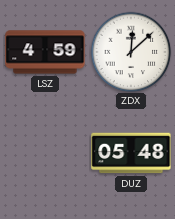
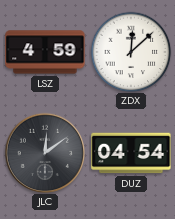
JLC: none -> 12:09 (44, 152)
DUZ: 05:48 -> 04:54 (131, 153)
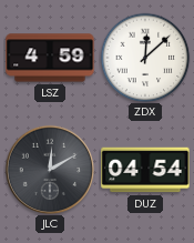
JLC: 12:09 -> 12:10 (49, 169)
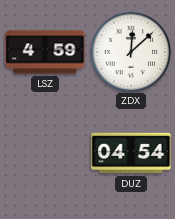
JLC: 12:10 -> none (49, 169)
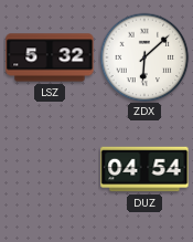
LSZ: 4:59 -> 5:32 (50, 57)
ZDX: 12:08 -> 6:08 (144, 57)
